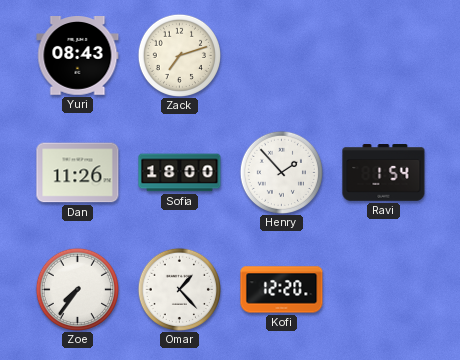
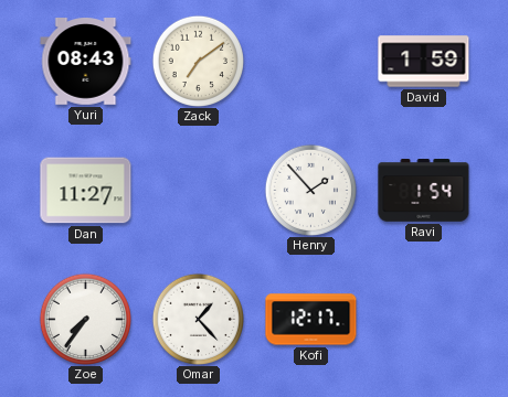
Zack: 7:12 -> 7:09 (198, 61)
David: none -> 1:59 (424, 62)
Dan: 11:26 -> 11:27 (86, 191)
Sofia: 18:00 -> none (180, 173)
Kofi: 12:20 -> 12:17 (311, 320)
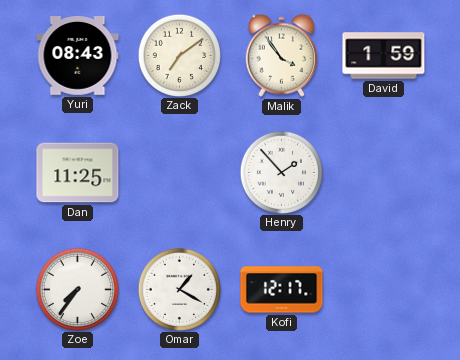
Malik: none -> 3:54 (282, 55)
Dan: 11:27 -> 11:25 (78, 173)
Ravi: 1:54 -> none (424, 191)
Omar: 1:23 -> 1:20 (179, 289)
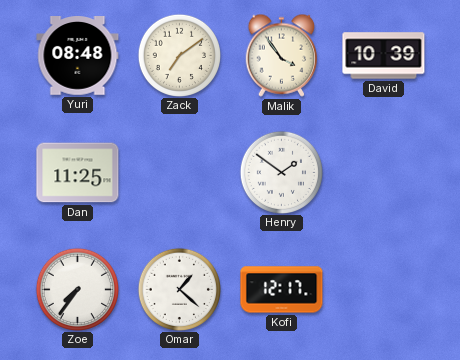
Yuri: 08:43 -> 08:48 (78, 56)
David: 1:59 -> 10:39 (384, 56)
Henry: 1:53 -> 1:51 (281, 172)
Omar: 1:20 -> 1:22 (179, 289)
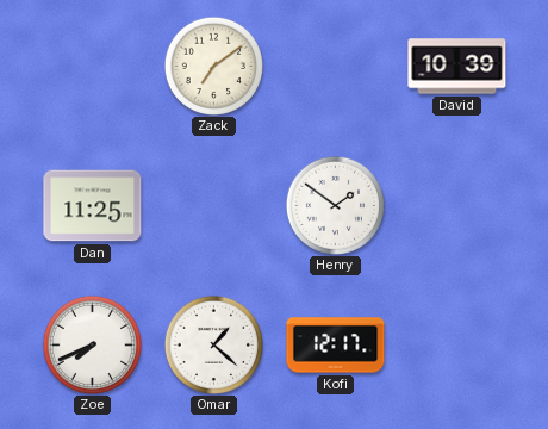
Yuri: 08:48 -> none (78, 56)
Malik: 3:54 -> none (282, 55)
Zoe: 7:36 -> 7:41 (92, 344)
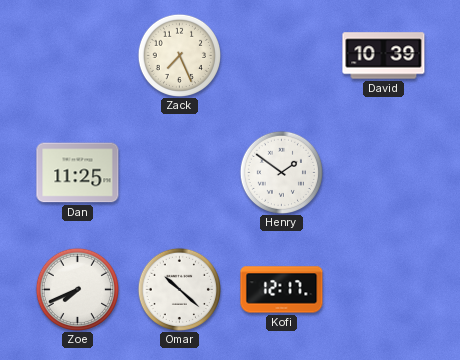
Zack: 7:09 -> 7:26 (179, 55)
Omar: 1:22 -> 10:22 (179, 289)
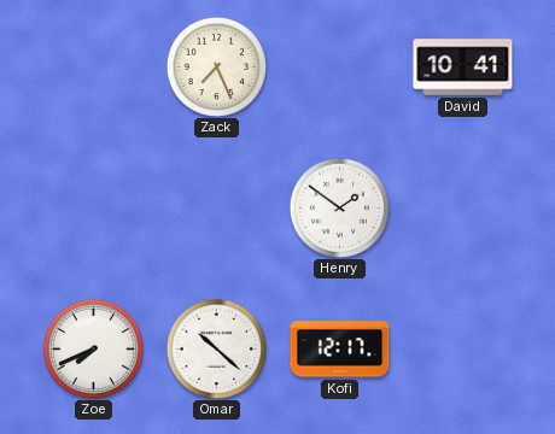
David: 10:39 -> 10:41 (463, 68)
Dan: 11:25 -> none (78, 173)
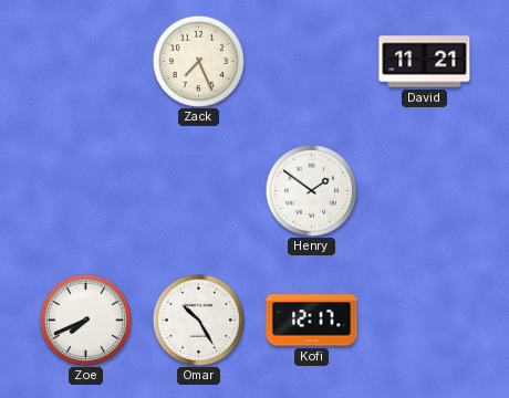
David: 10:41 -> 11:21 (425, 62)
Omar: 10:22 -> 10:25 (198, 320)
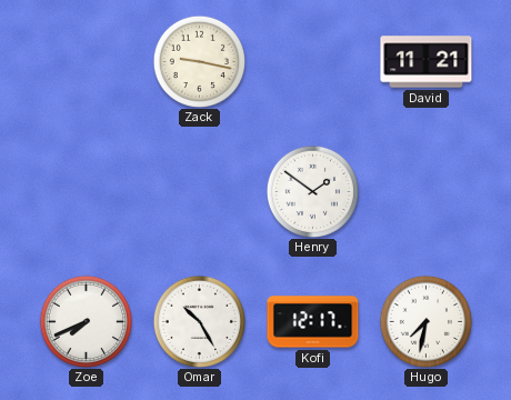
Zack: 7:26 -> 9:17 (199, 61)
Hugo: none -> 7:32 (425, 321)
